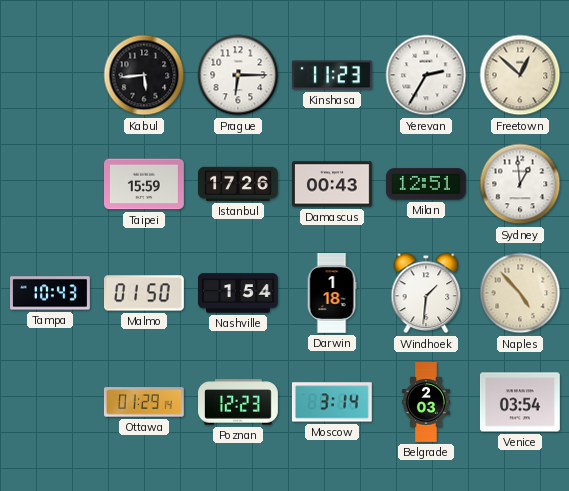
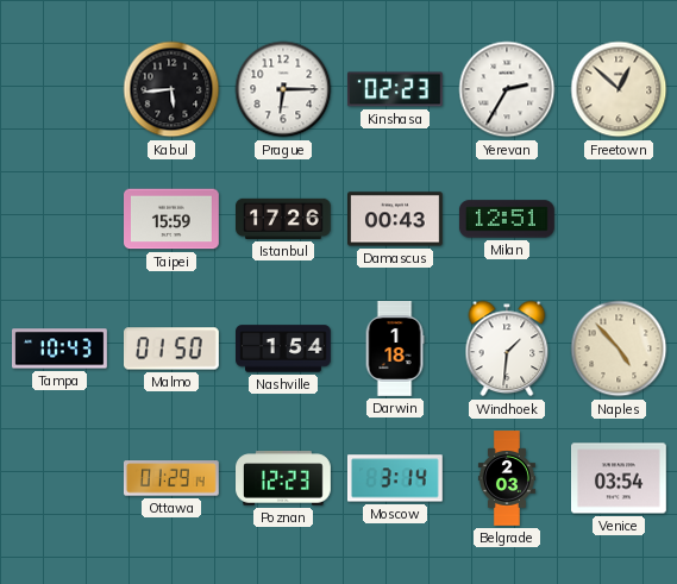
Kinshasa: 11:23 -> 02:23 (395, 89)
Sydney: 12:59 -> none (520, 184)
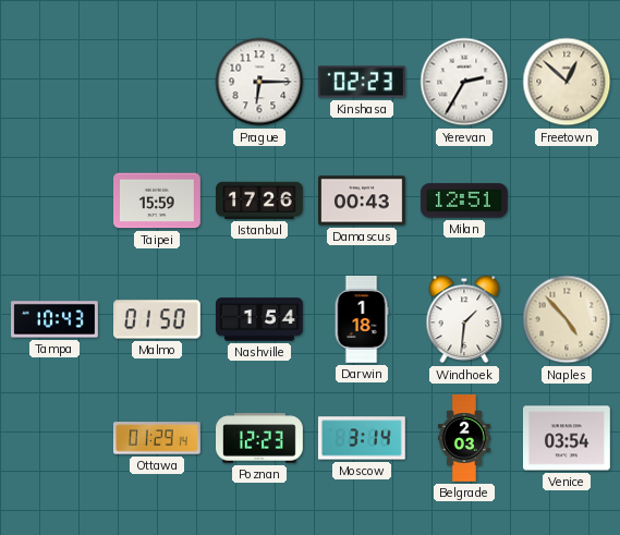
Kabul: 5:44 -> none (171, 89)
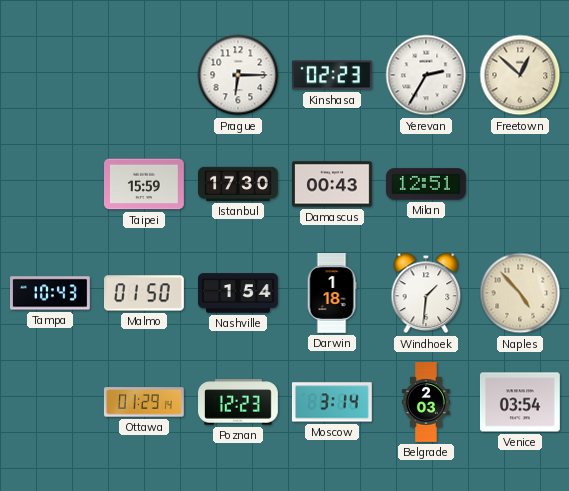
Istanbul: 17:26 -> 17:30 (239, 184)
